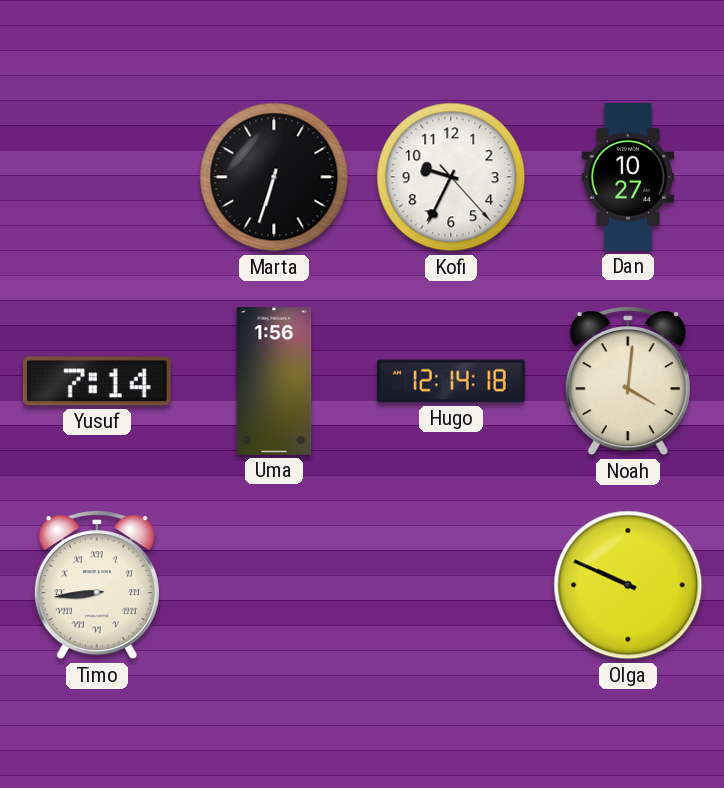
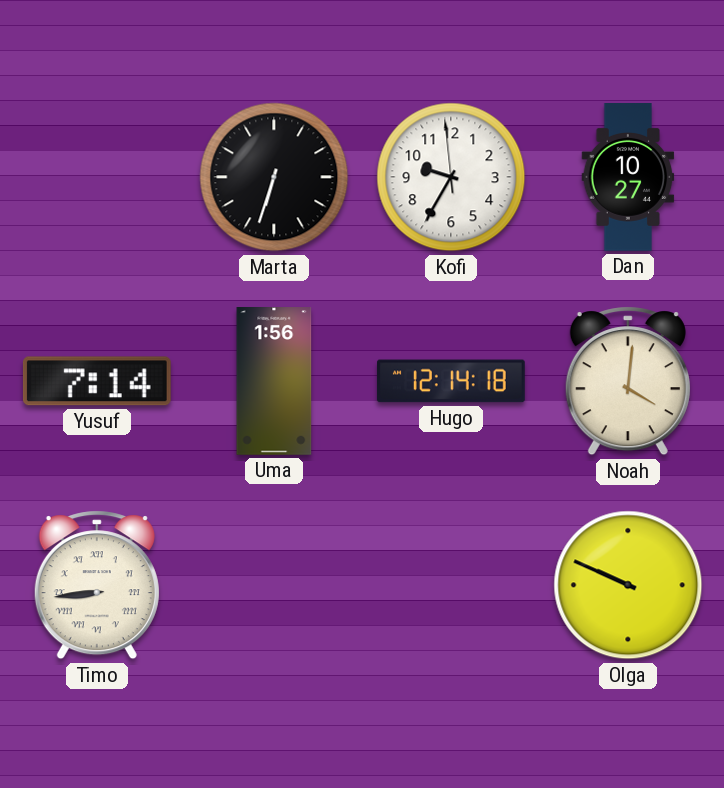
Kofi: 9:34:23 -> 9:34:59 (451, 177)
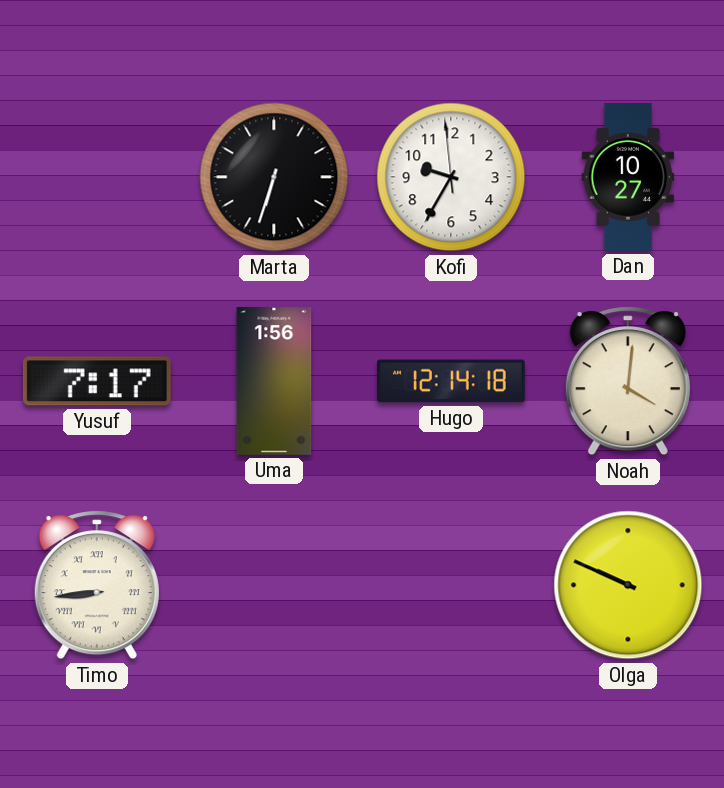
Yusuf: 7:14 -> 7:17 (97, 381)
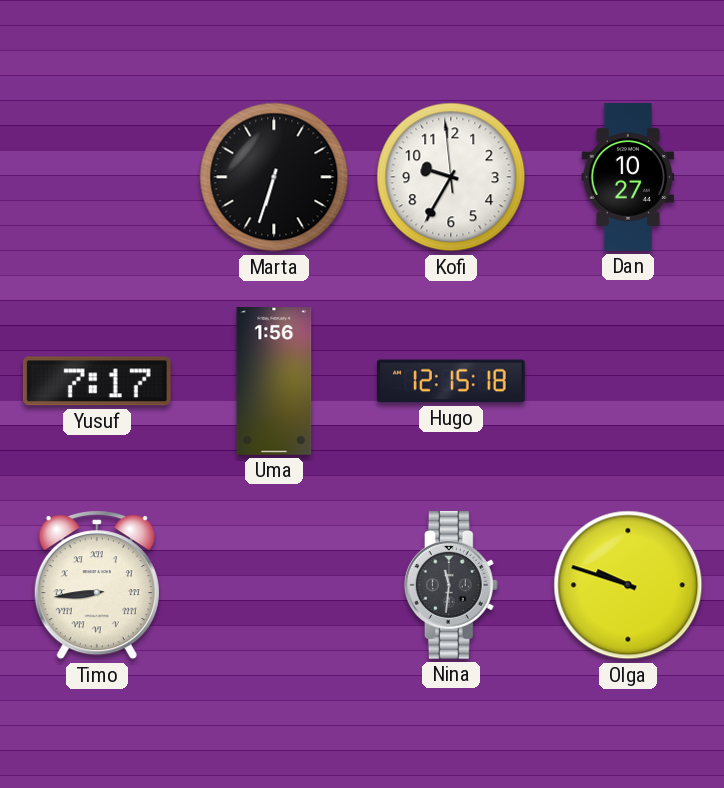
Hugo: 12:14 -> 12:15 (451, 381)
Noah: 4:01 -> none (628, 381)
Nina: none -> 11:31 (451, 585)
Olga: 9:49 -> 9:48 (628, 585)
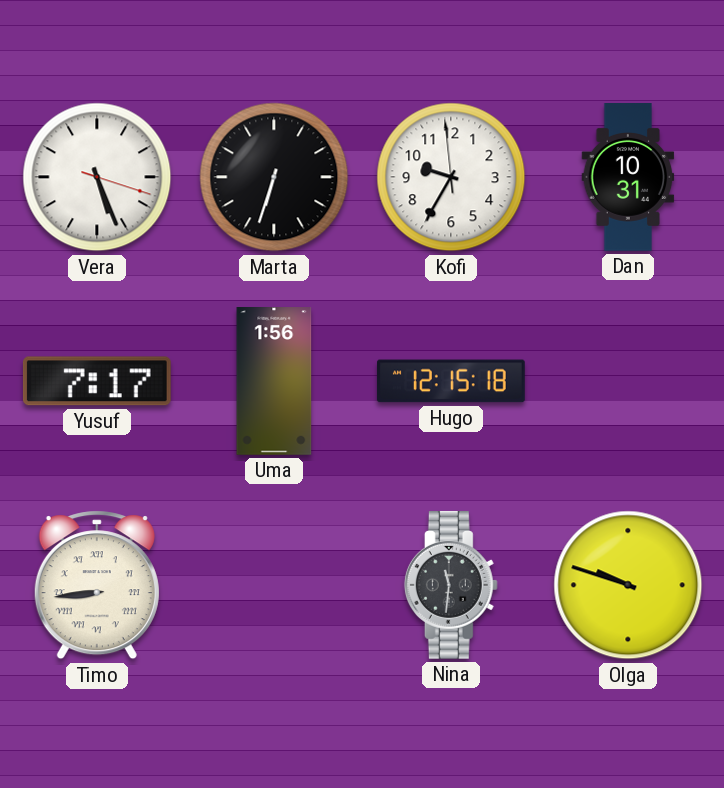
Vera: none -> 5:26 (97, 177)
Dan: 10:27 -> 10:31 (628, 178)
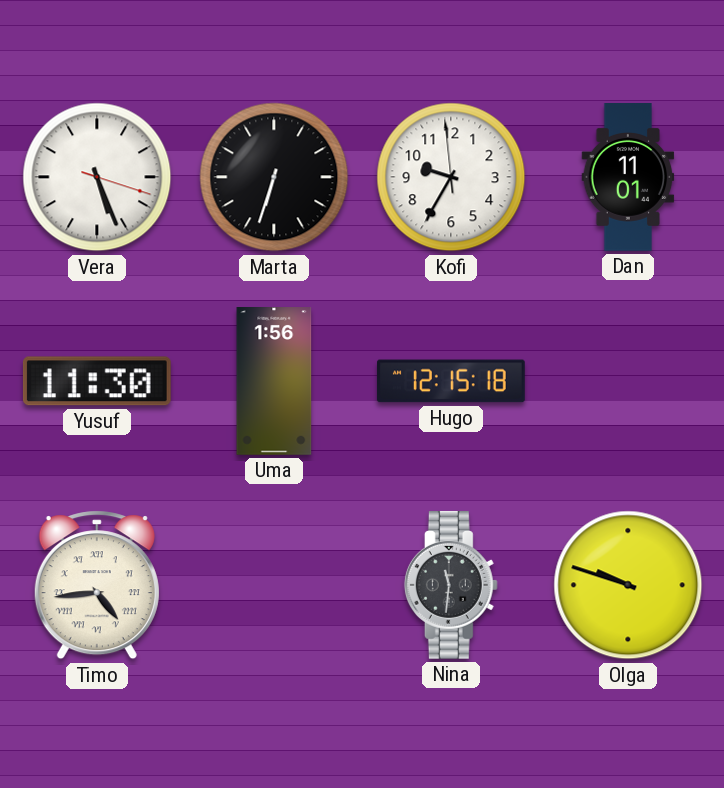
Dan: 10:31 -> 11:01 (628, 178)
Yusuf: 7:17 -> 11:30 (97, 381)
Timo: 8:44 -> 4:44 (97, 585)
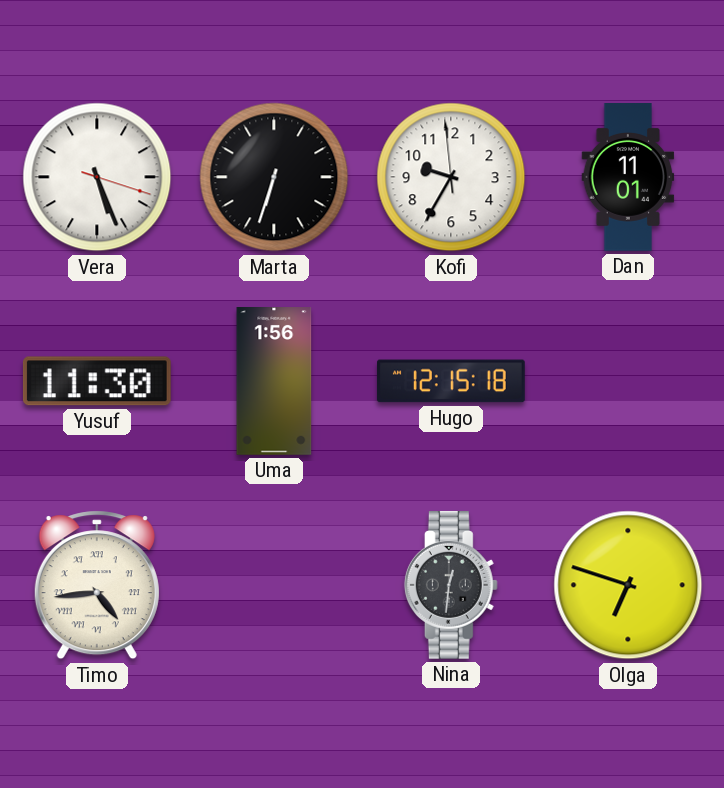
Nina: 11:31 -> 12:31 (451, 585)
Olga: 9:48 -> 6:48 (628, 585)
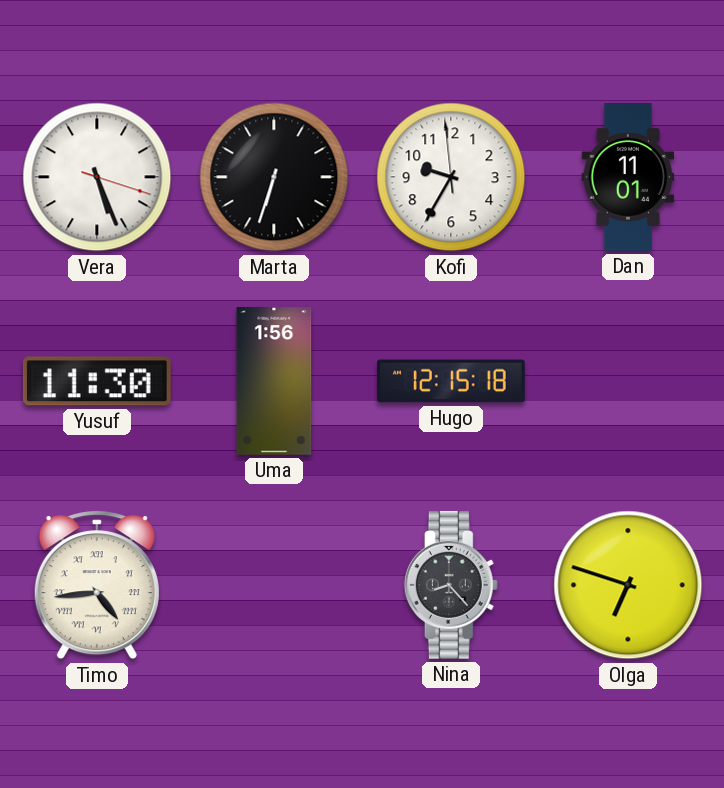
Nina: 12:31 -> 8:23 (451, 585)
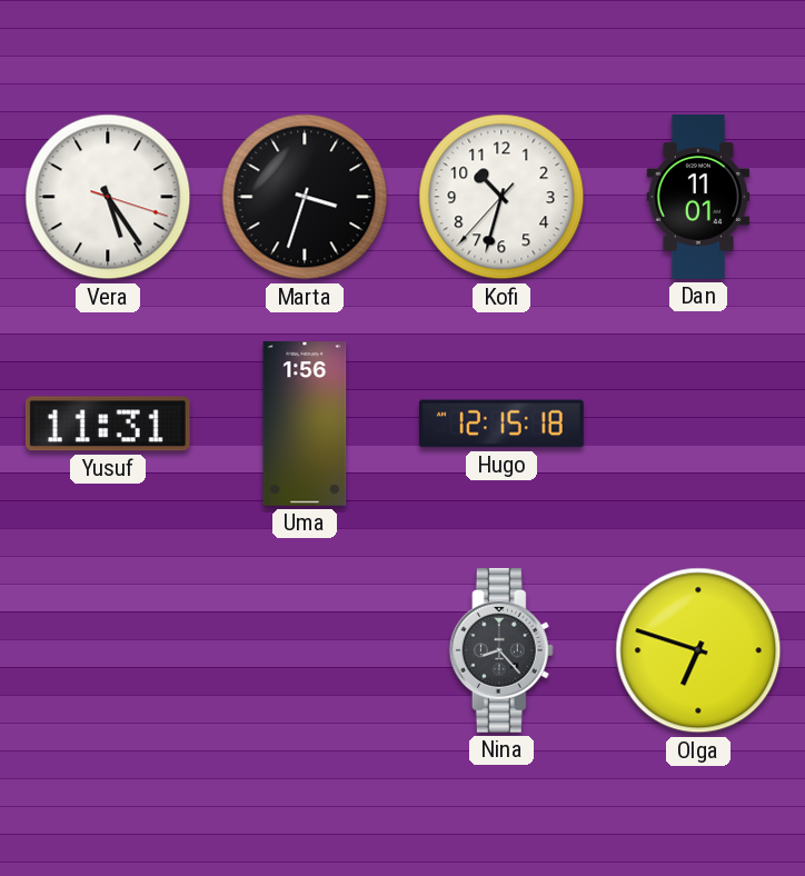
Vera: 5:26 -> 5:24 (108, 197)
Marta: 6:33 -> 3:33 (305, 197)
Kofi: 9:34 -> 10:32 (501, 197)
Yusuf: 11:30 -> 11:31 (108, 424)
Timo: 4:44 -> none (97, 585)
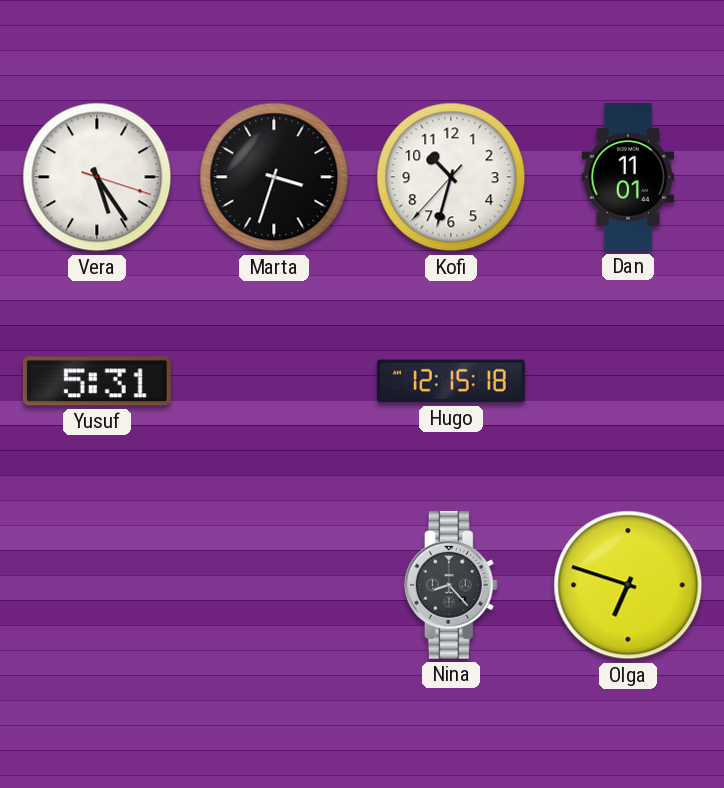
Yusuf: 11:31 -> 5:31 (97, 381)
Uma: 1:56 -> none (305, 425)
